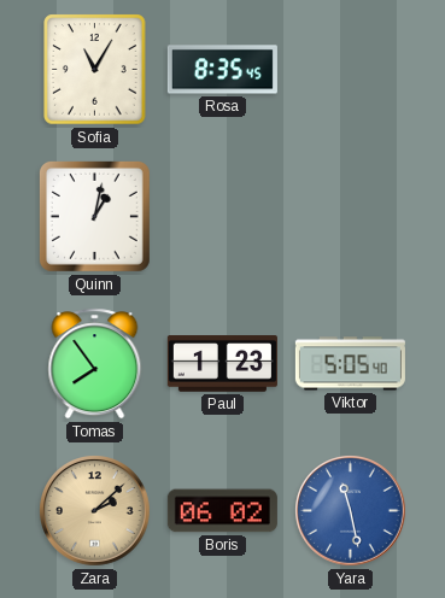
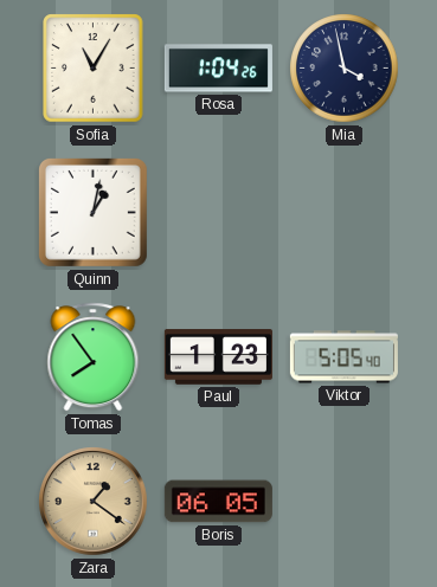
Rosa: 8:35 -> 1:04 (218, 69)
Mia: none -> 3:58 (345, 69)
Zara: 2:08 -> 1:21 (94, 502)
Boris: 06:02 -> 06:05 (218, 502)
Yara: 11:28 -> none (351, 511)
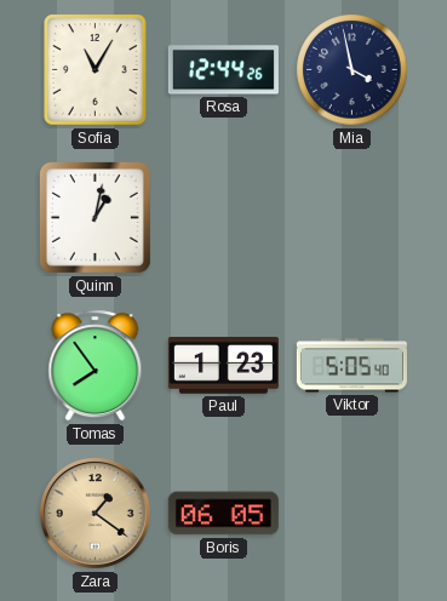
Rosa: 1:04 -> 12:44 (223, 70)
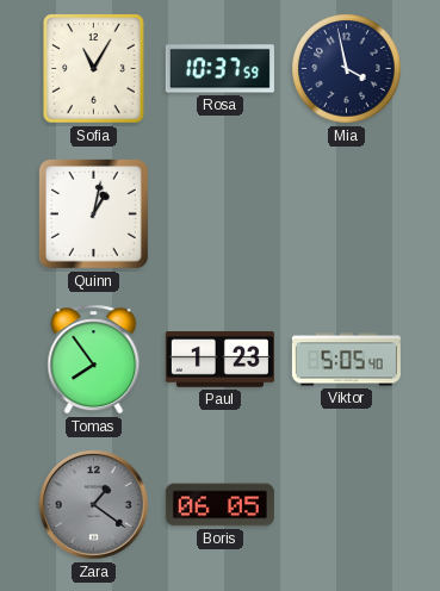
Rosa: 12:44 -> 10:37 (219, 69)
Zara dial: champagne -> grey (94, 505)
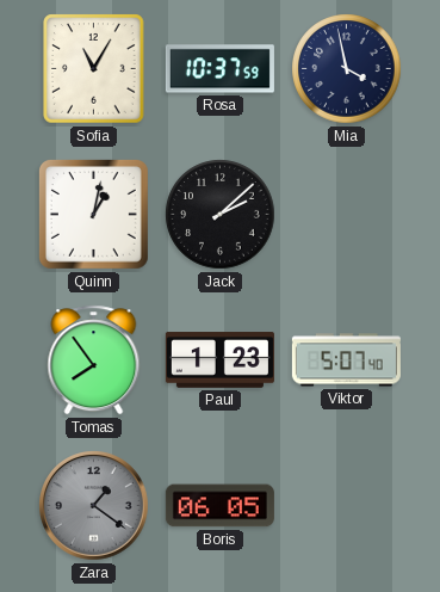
Jack: none -> 2:08 (221, 215)
Viktor: 5:05 -> 5:07 (346, 360)
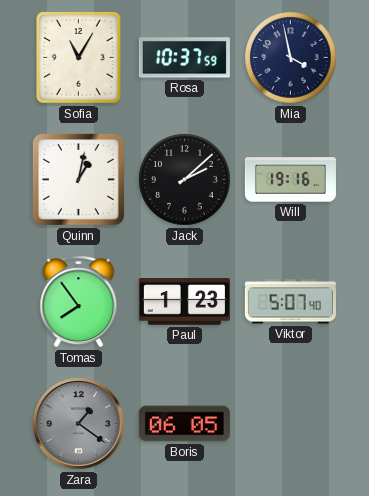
Will: none -> 19:16 (290, 180)
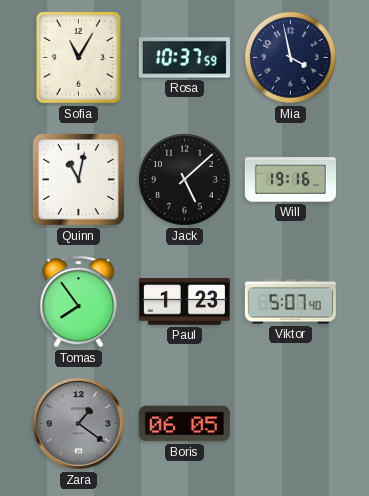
Quinn: 1:02 -> 11:02 (78, 179)
Jack: 2:08 -> 5:08 (185, 180)
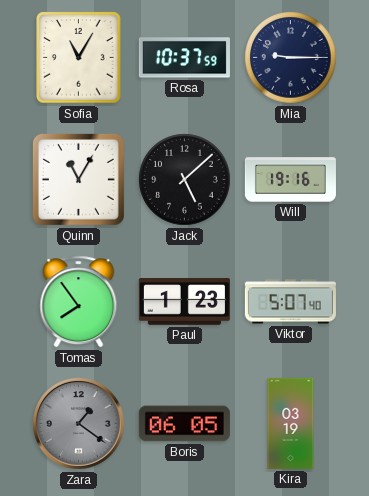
Mia: 3:58 -> 9:15 (291, 58)
Quinn: 11:02 -> 11:05 (78, 179)
Kira: none -> 03:19 (291, 423)
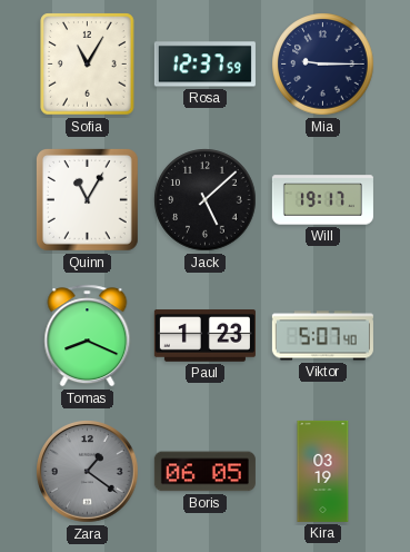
Rosa: 10:37 -> 12:37 (204, 65)
Will: 19:16 -> 19:17 (322, 200)
Tomas: 7:54 -> 8:19 (88, 336)
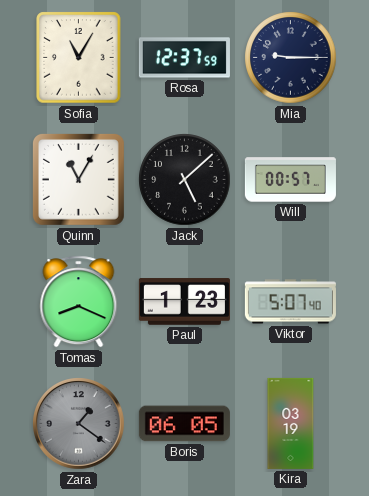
Will: 19:17 -> 00:57 (290, 180)
